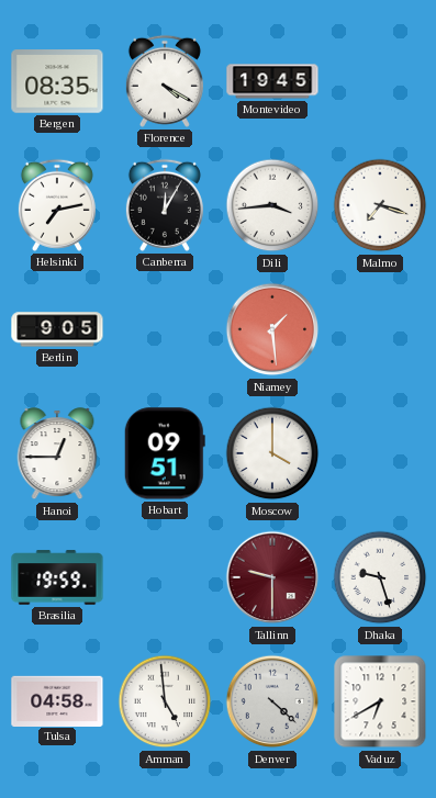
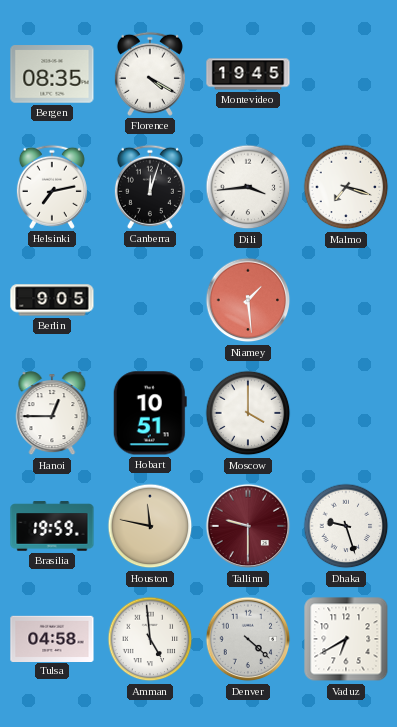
Canberra: 12:05 -> 12:03 (150, 187)
Hobart: 09:51 -> 10:51 (150, 413)
Houston: none -> 11:47 (150, 526)
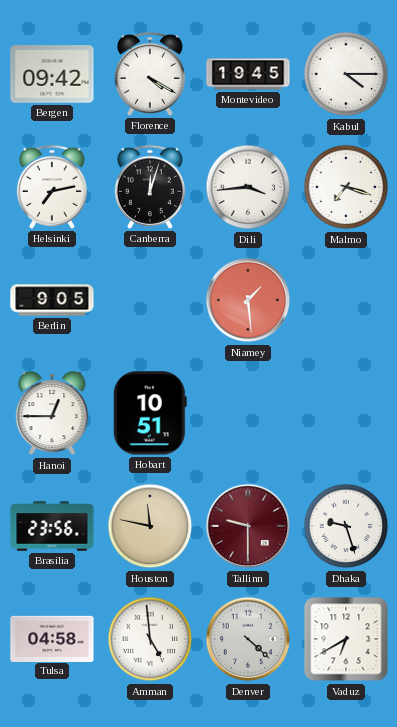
Bergen: 08:35 -> 09:42 (52, 74)
Kabul: none -> 4:15 (346, 74)
Moscow: 4:00 -> none (248, 413)
Brasilia: 19:59 -> 23:56 (52, 526)
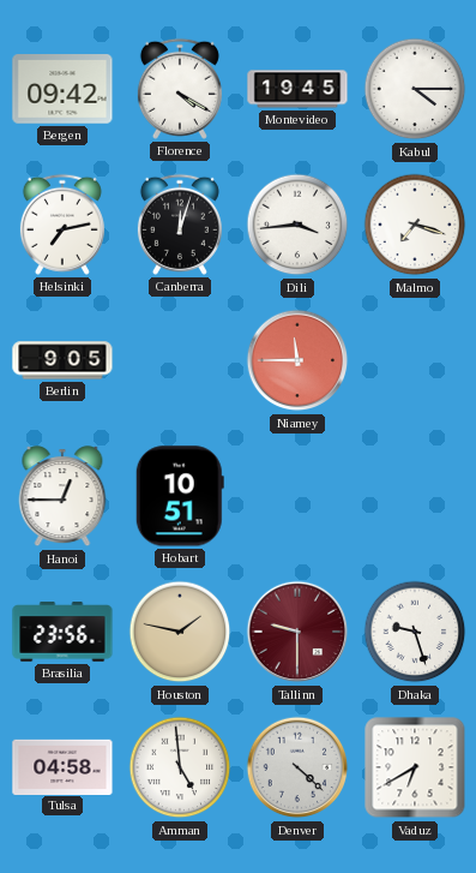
Niamey: 1:29 -> 11:45 (297, 360)
Houston: 11:47 -> 1:47 (180, 632)
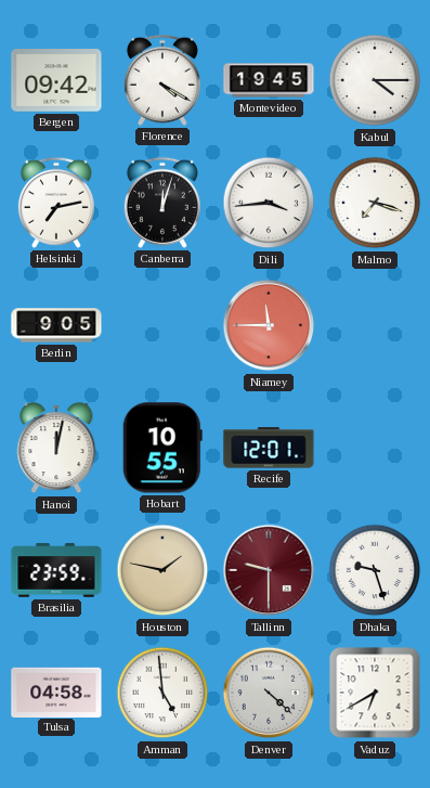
Hanoi: 12:45 -> 12:02 (56, 449)
Hobart: 10:51 -> 10:55 (162, 448)
Recife: none -> 12:01 (269, 448)
Brasilia: 23:56 -> 23:59 (56, 570)
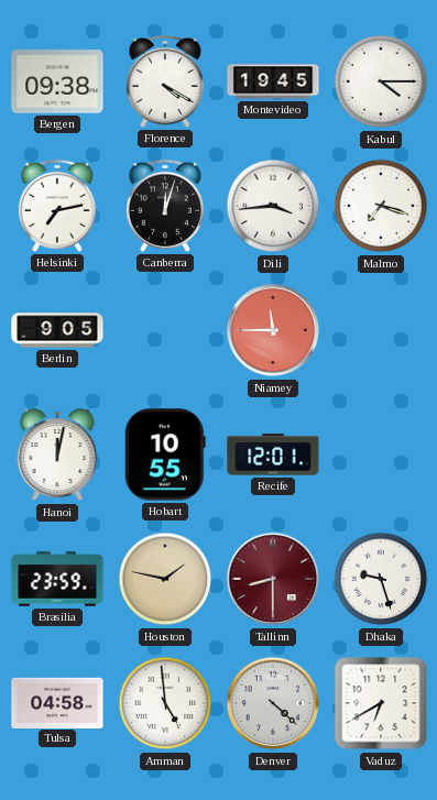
Bergen: 09:42 -> 09:38 (57, 81)
Tallinn: 9:30 -> 8:30 (273, 579)
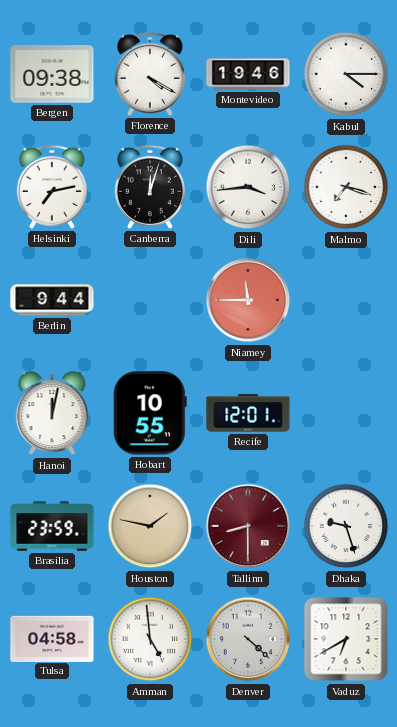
Montevideo: 19:45 -> 19:46 (248, 74)
Berlin: 9:05 -> 9:44 (52, 300)
